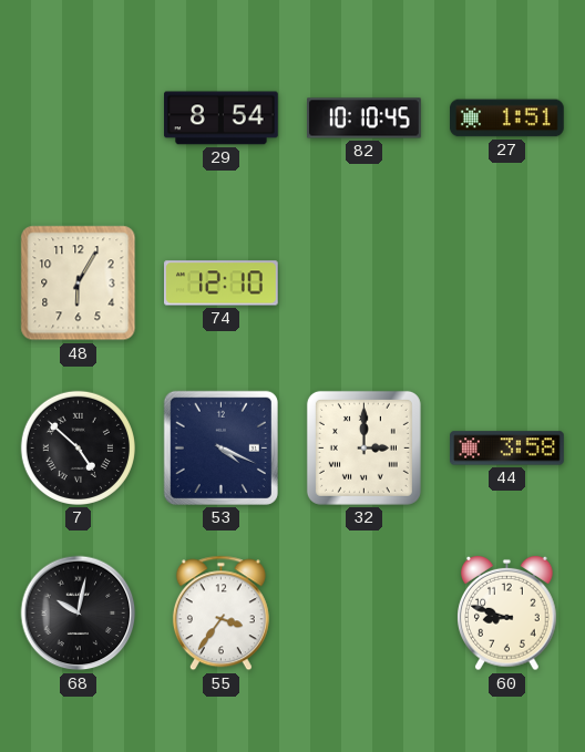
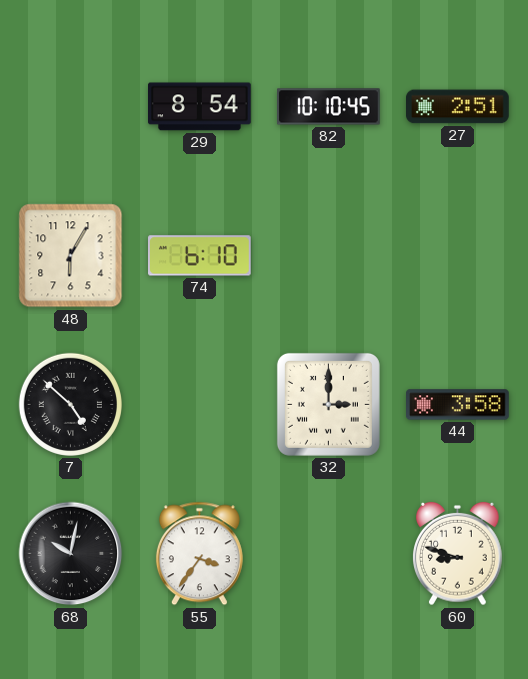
27: 1:51 -> 2:51 (458, 107)
74: 12:10 -> 6:10 (200, 256)
53: 4:19 -> none (220, 447)
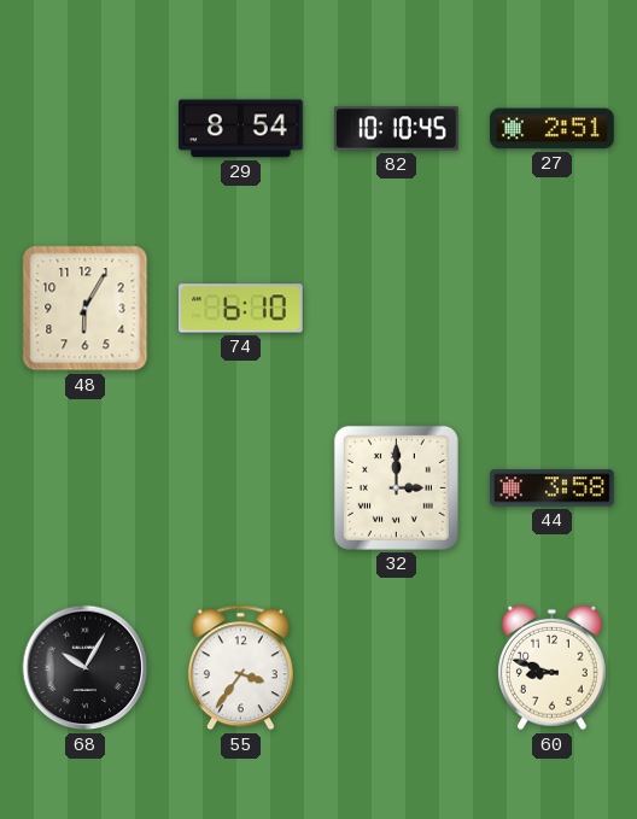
7: 4:52 -> none (70, 404)
68: 10:02 -> 10:05 (86, 668)
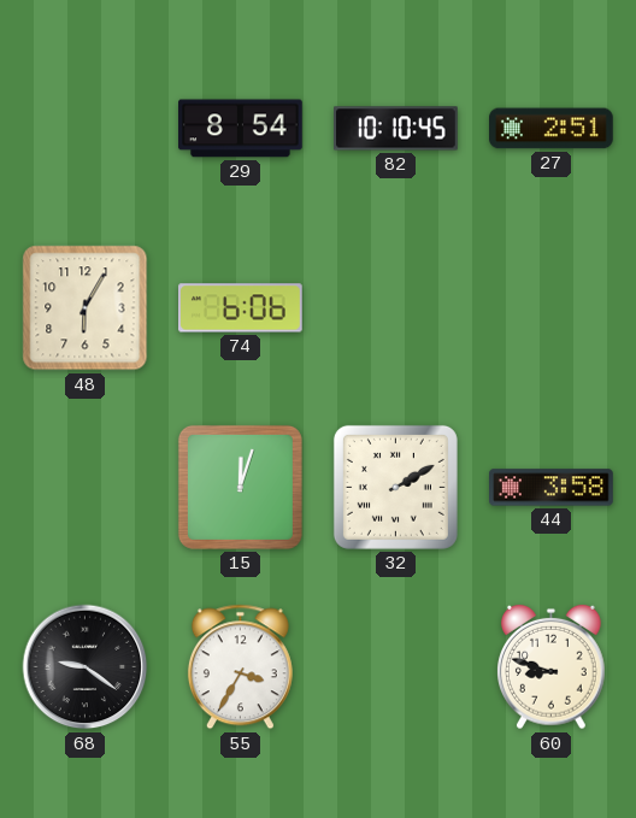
74: 6:10 -> 6:06 (241, 308)
15: none -> 12:03 (240, 487)
32: 3:00 -> 2:10 (395, 487)
68: 10:05 -> 9:21 (86, 667)
55: 3:36 -> 3:35 (240, 667)
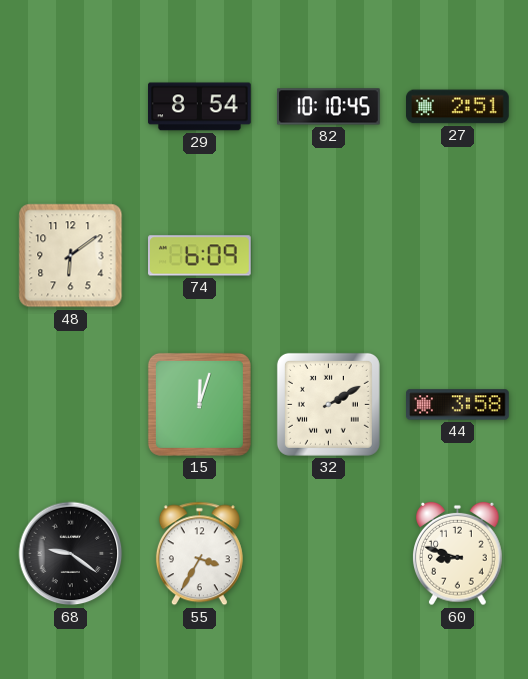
48: 6:05 -> 6:09 (71, 256)
74: 6:06 -> 6:09 (200, 256)
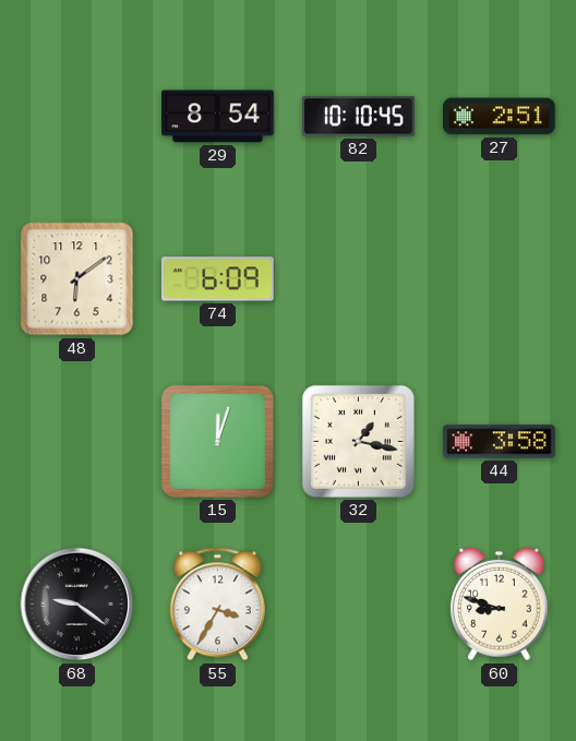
32: 2:10 -> 1:17 (358, 441)
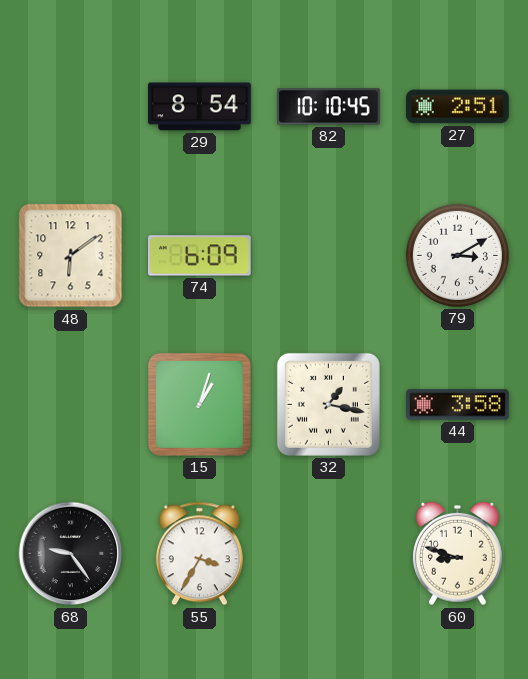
79: none -> 3:10 (457, 255)
15: 12:03 -> 1:03 (199, 404)
68: 9:21 -> 9:24 (71, 554)
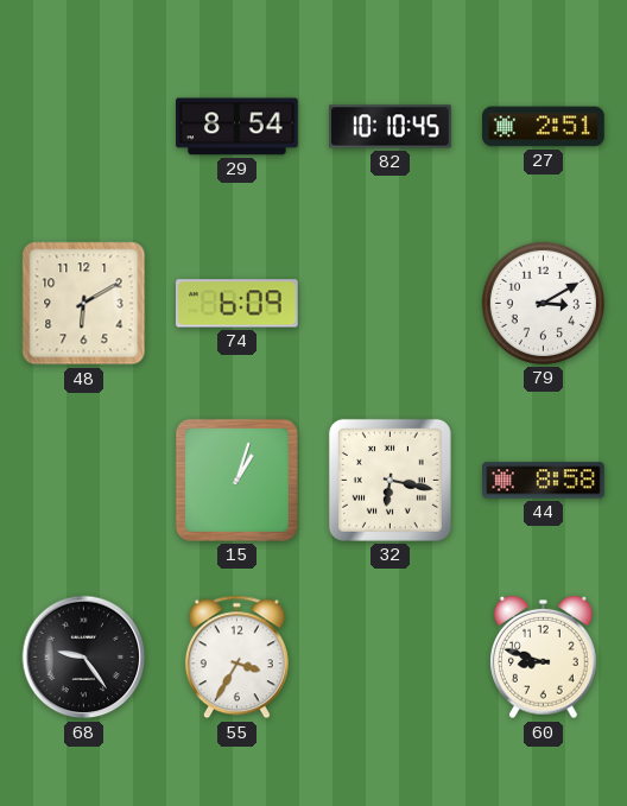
48: 6:09 -> 6:10 (84, 304)
32: 1:17 -> 6:17 (389, 480)
44: 3:58 -> 8:58 (544, 481)
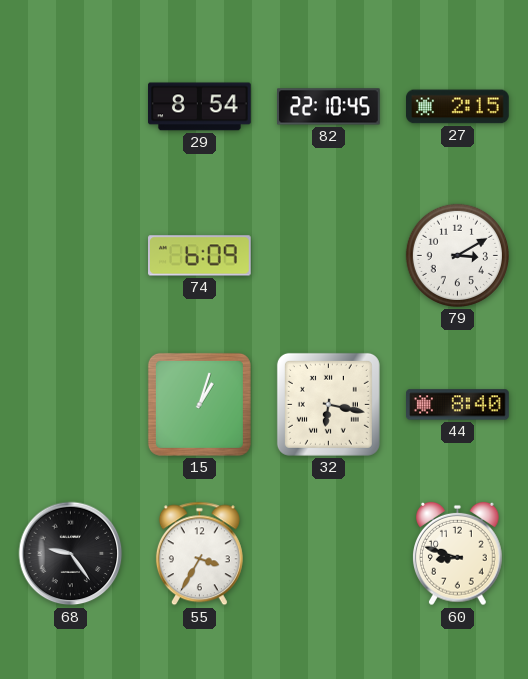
82: 10:10 -> 22:10 (329, 107)
27: 2:51 -> 2:15 (458, 107)
48: 6:10 -> none (84, 304)
44: 8:58 -> 8:40 (458, 405)
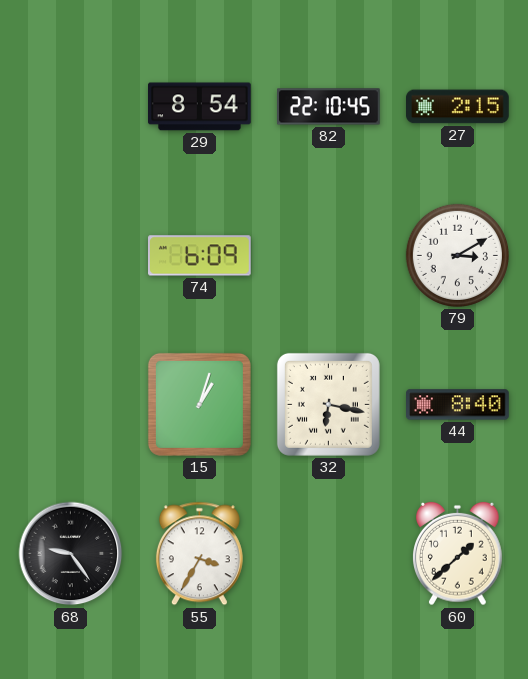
60: 8:48 -> 1:38 (458, 554)
